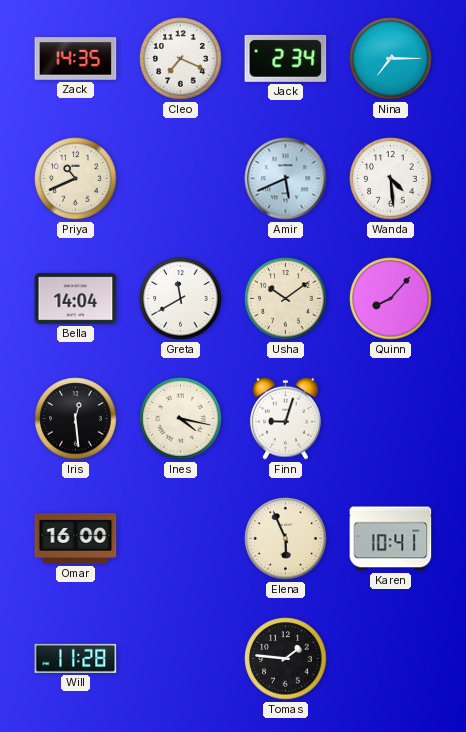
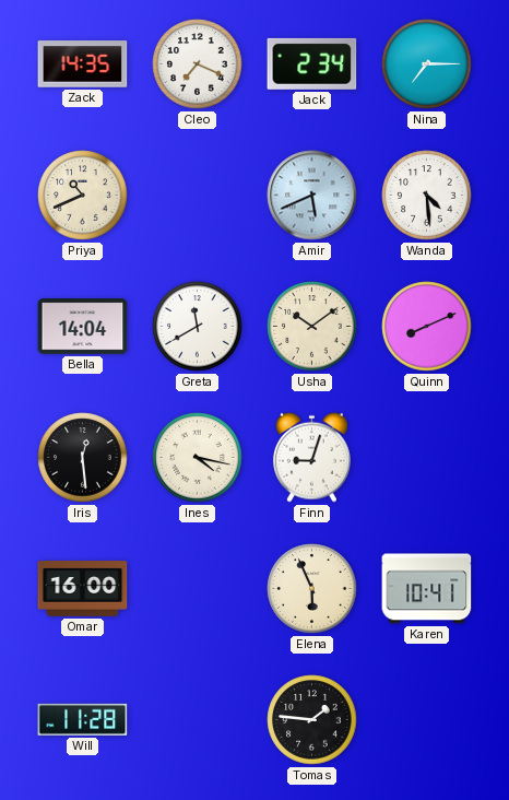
Quinn: 8:07 -> 8:11 (427, 327)
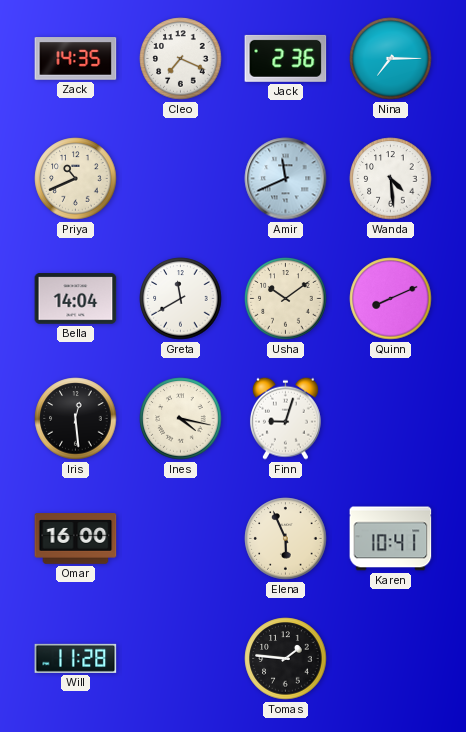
Jack: 2:34 -> 2:36 (286, 58)
Amir: 5:41 -> 11:41 (286, 179)
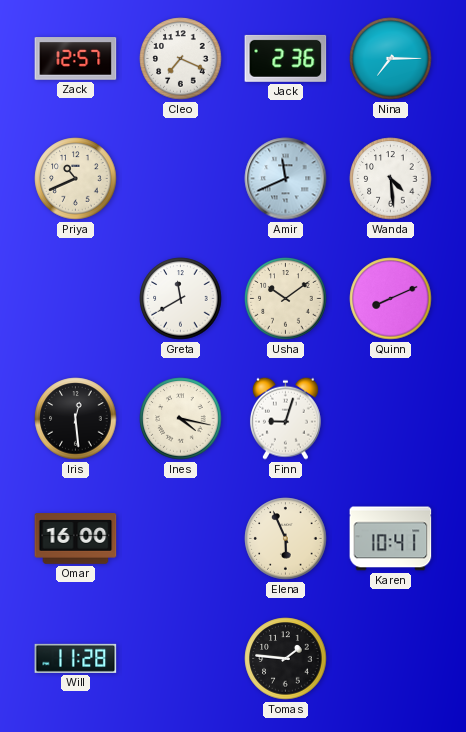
Zack: 14:35 -> 12:57 (76, 59)
Bella: 14:04 -> none (76, 299)
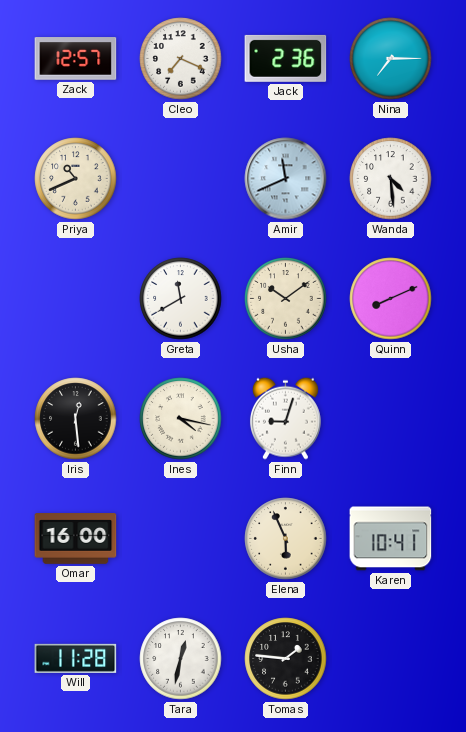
Tara: none -> 12:32 (181, 659)
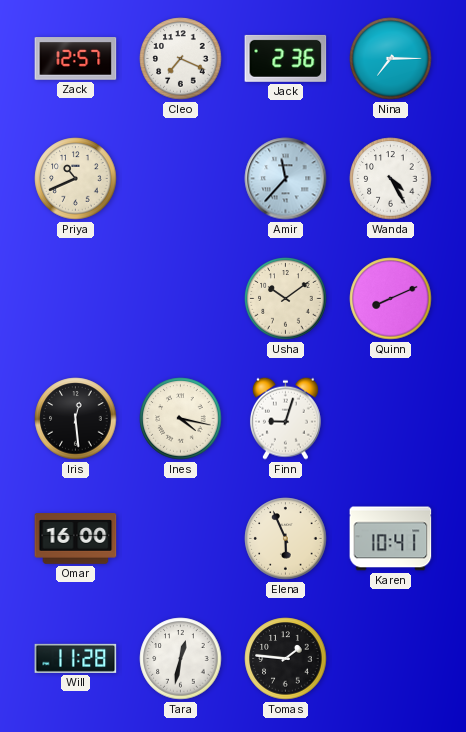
Amir: 11:41 -> 11:37 (286, 179)
Wanda: 4:29 -> 4:25 (391, 179)
Greta: 11:40 -> none (181, 299)
